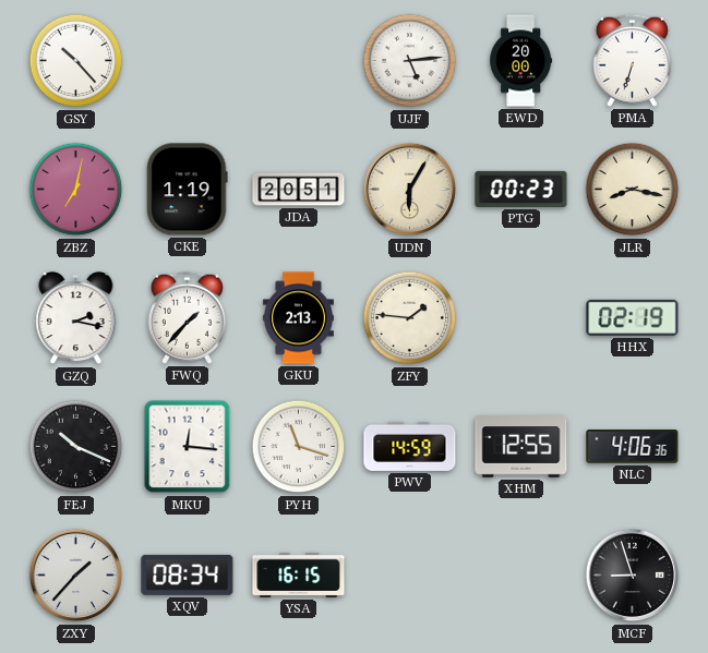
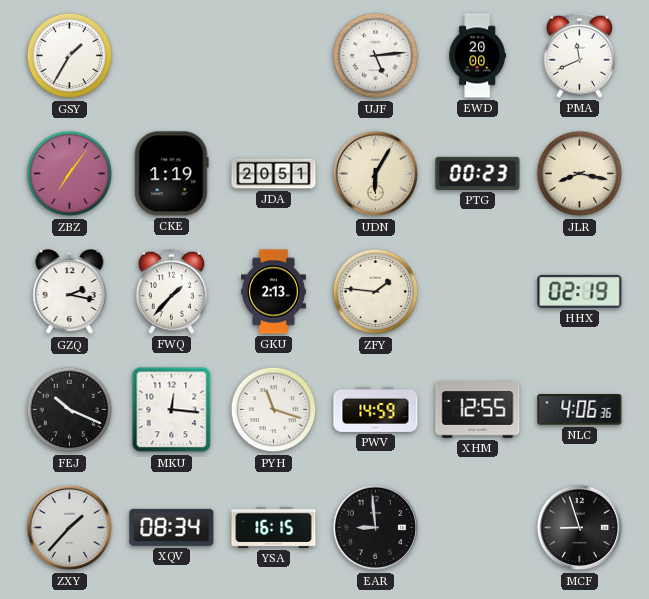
GSY: 10:23 -> 1:35 (70, 56)
PMA: 6:33 -> 11:41 (579, 55)
ZBZ: 7:02 -> 7:06 (70, 174)
EAR: none -> 8:59 (376, 528)
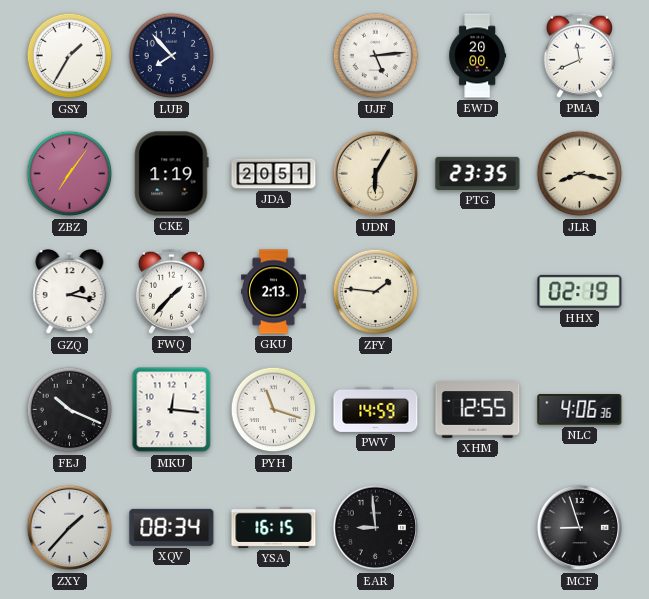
LUB: none -> 7:53 (172, 56)
PTG: 00:23 -> 23:35 (478, 173)
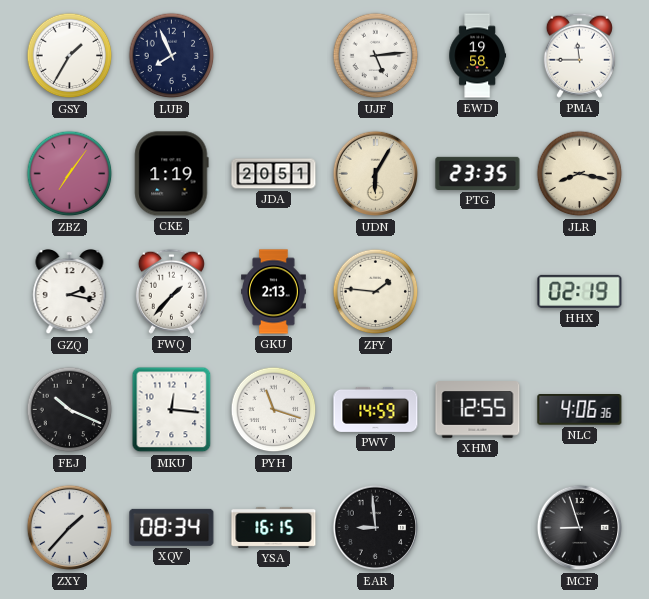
LUB: 7:53 -> 7:56 (172, 56)
EWD: 20:00 -> 19:58 (478, 56)
PMA: 11:41 -> 11:45 (579, 55)
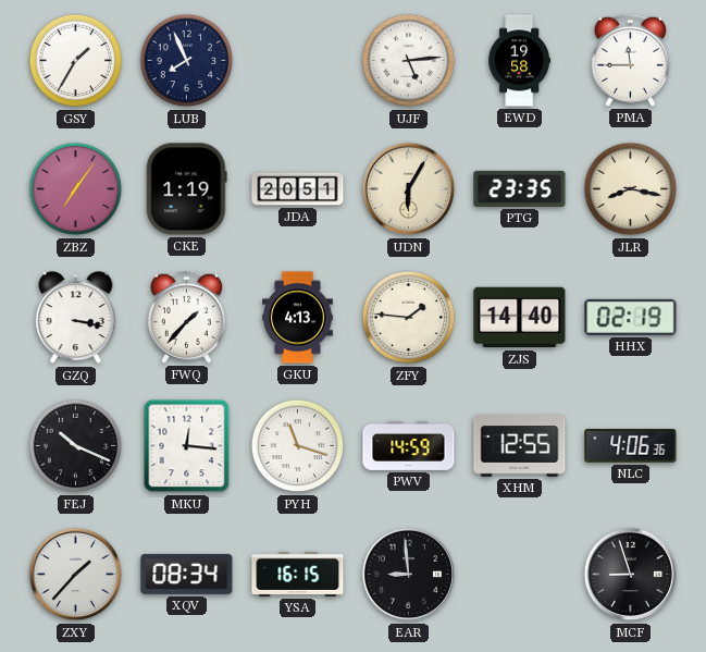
GZQ: 2:17 -> 3:17 (76, 319)
GKU: 2:13 -> 4:13 (298, 318)
ZJS: none -> 14:40 (520, 318)
